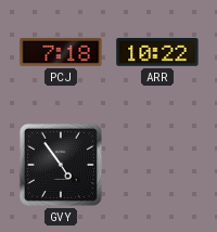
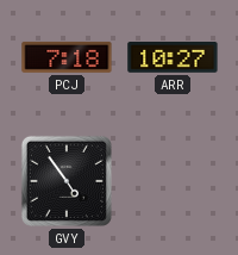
ARR: 10:22 -> 10:27 (173, 58)
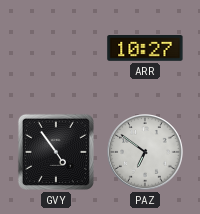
PCJ: 7:18 -> none (67, 57)
PAZ: none -> 6:51 (145, 152)
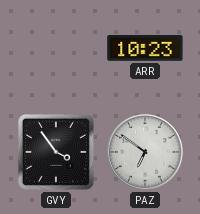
ARR: 10:27 -> 10:23 (145, 49)
GVY: 4:54 -> 3:54 (56, 152)
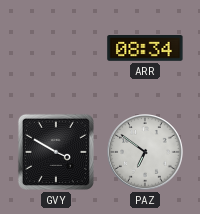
ARR: 10:23 -> 08:34 (145, 49)
GVY: 3:54 -> 3:50 (56, 152)
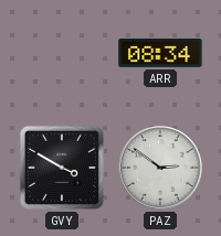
PAZ: 6:51 -> 2:51 (160, 168)
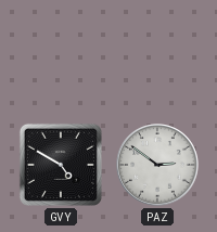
ARR: 08:34 -> none (160, 54)
GVY: 3:50 -> 4:50 (61, 165)
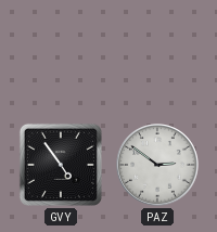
GVY: 4:50 -> 4:54 (61, 165)
